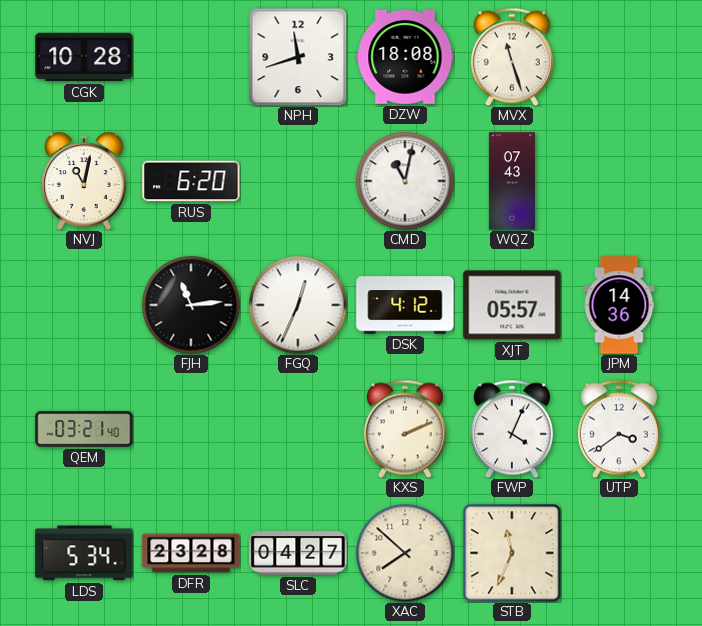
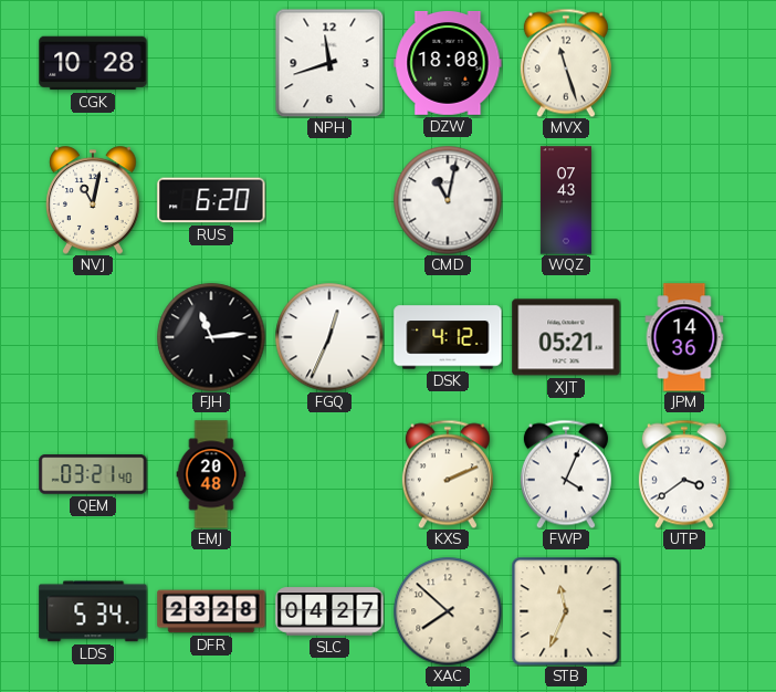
XJT: 05:57 -> 05:21 (566, 337)
EMJ: none -> 20:48 (211, 474)
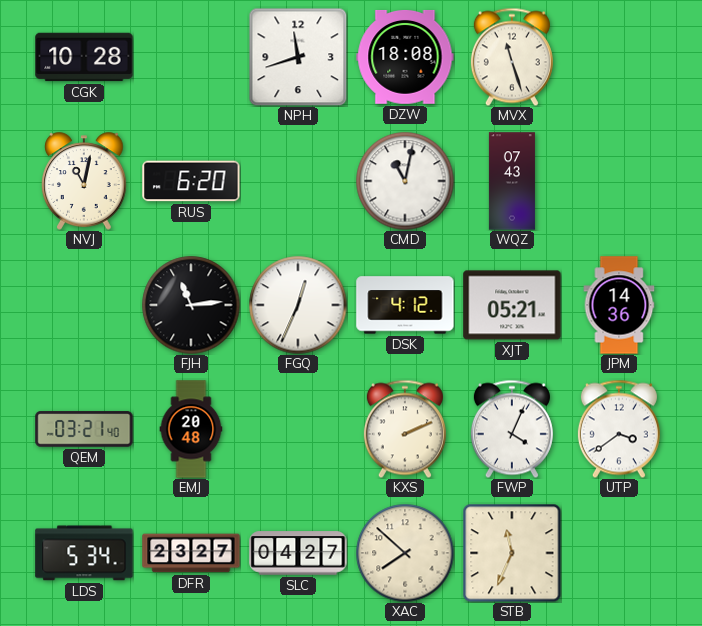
DFR: 23:28 -> 23:27 (191, 553)
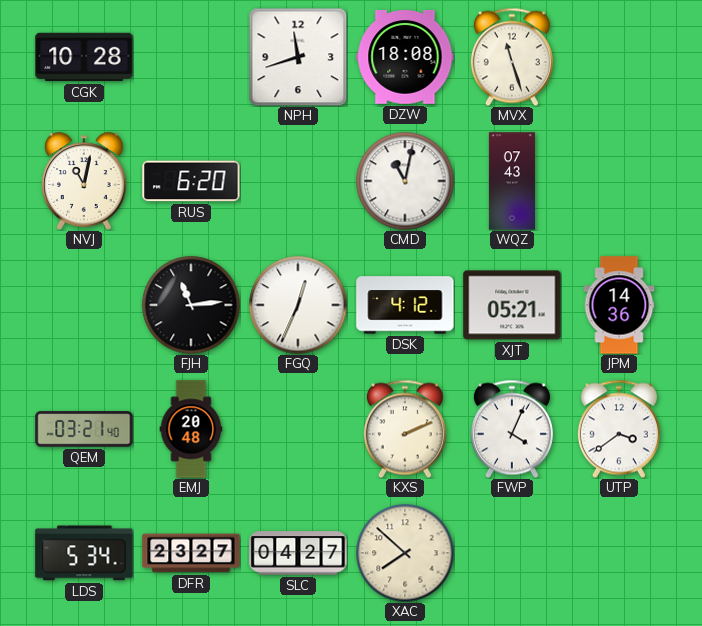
STB: 11:34 -> none (512, 553)
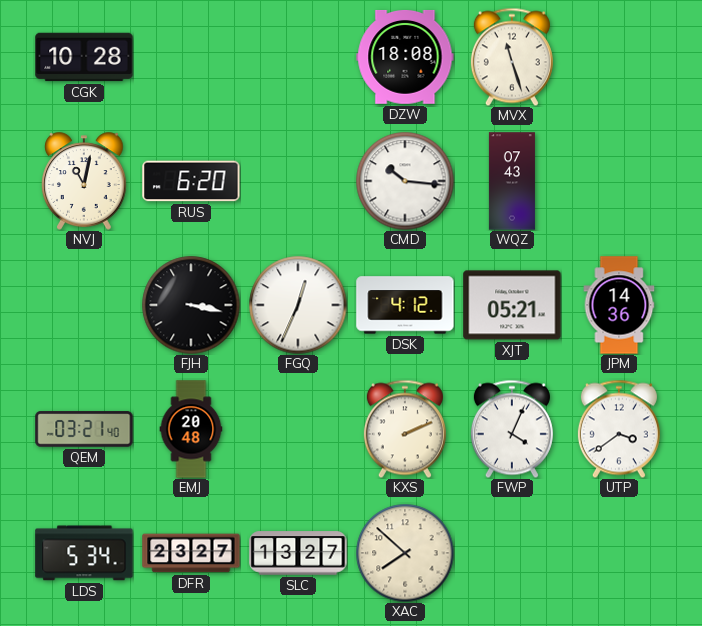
NPH: 11:42 -> none (298, 57)
CMD: 11:02 -> 10:16 (405, 181)
FJH: 11:14 -> 3:17 (191, 305)
SLC: 04:27 -> 13:27 (298, 553)
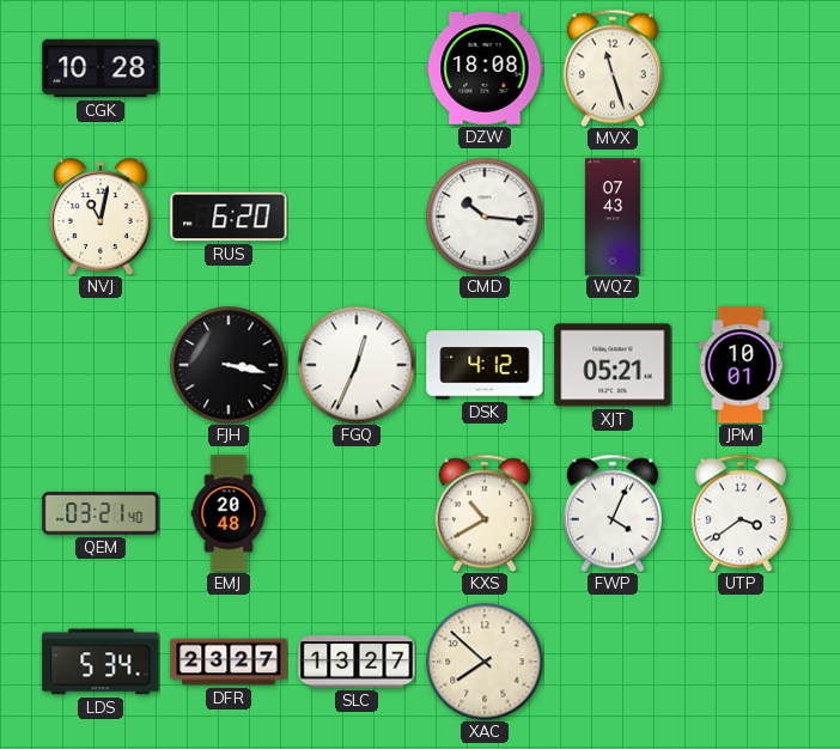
JPM: 14:36 -> 10:01 (741, 365)
KXS: 2:11 -> 10:40 (485, 513)
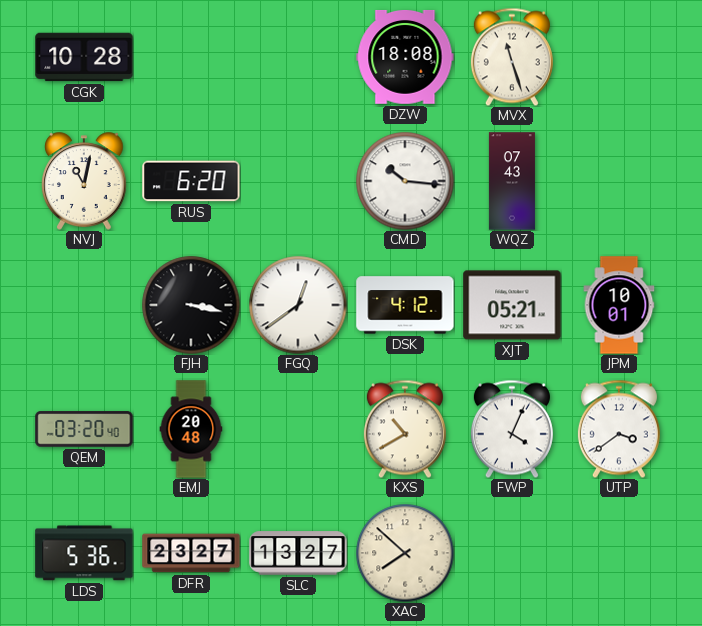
FGQ: 12:34 -> 12:39 (298, 305)
QEM: 03:21 -> 03:20 (84, 429)
LDS: 5:34 -> 5:36 (84, 553)
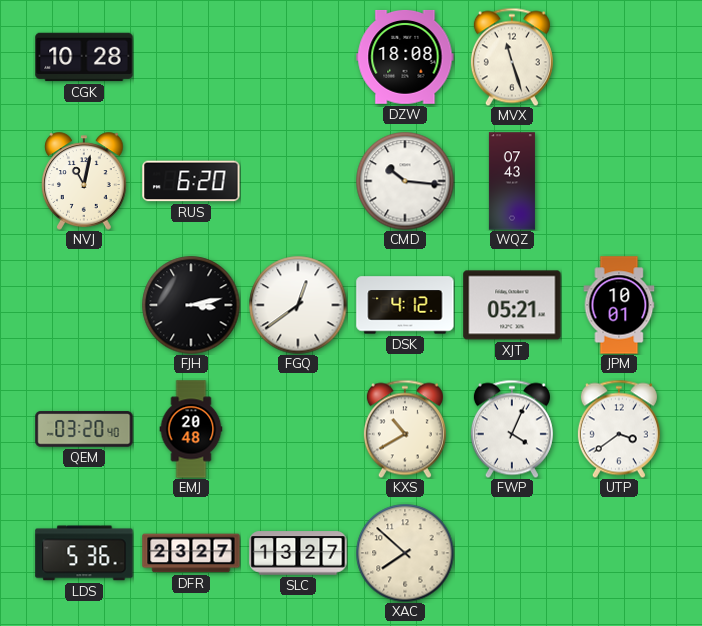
FJH: 3:17 -> 3:13 (191, 305)
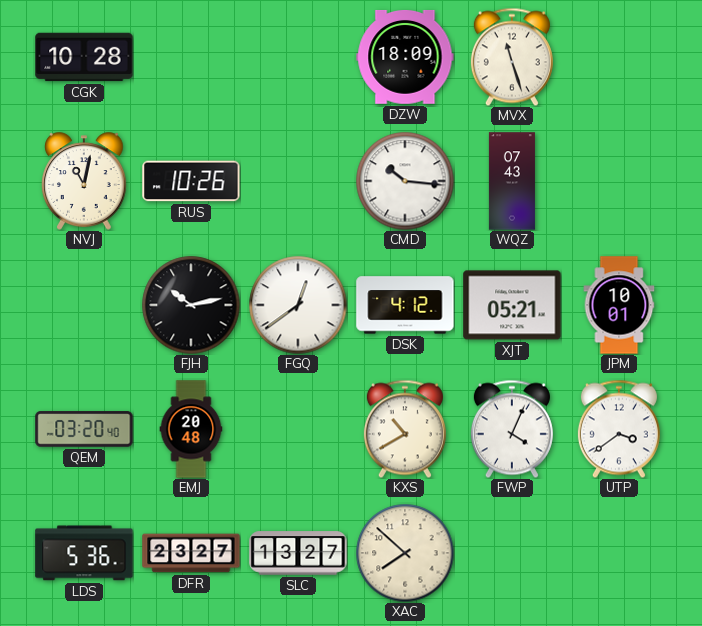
DZW: 18:08 -> 18:09 (405, 58)
RUS: 6:20 -> 10:26 (191, 181)
FJH: 3:13 -> 10:13 (191, 305)
